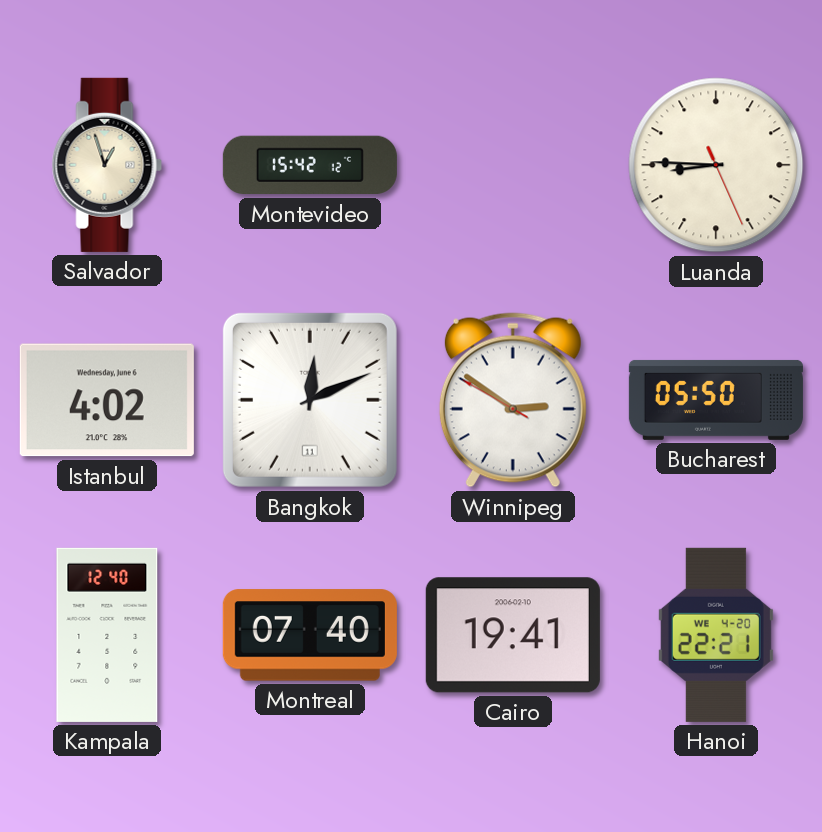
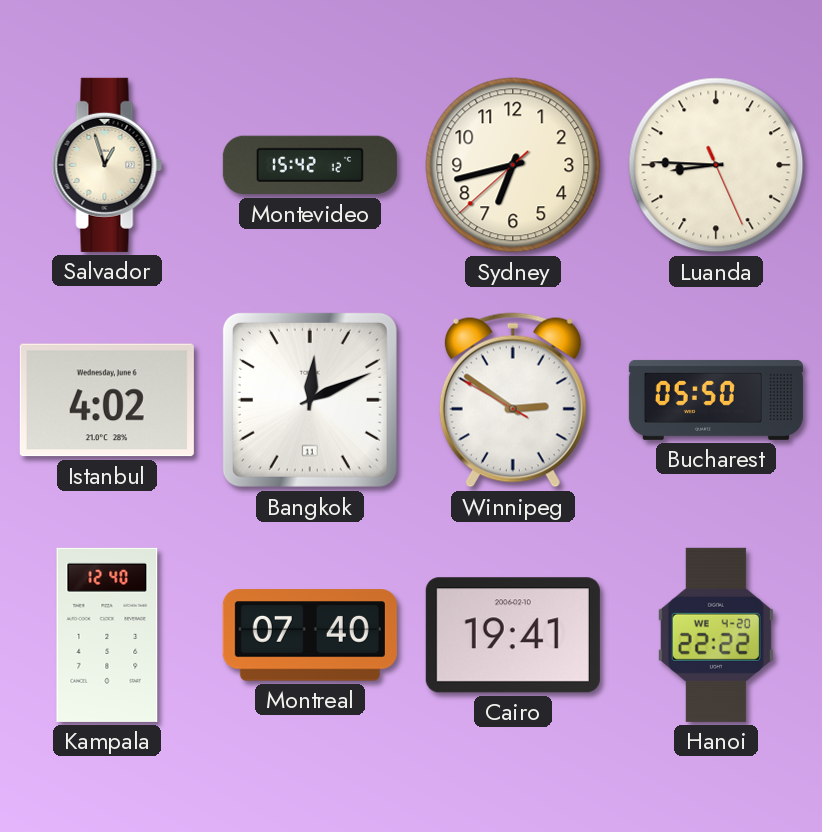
Sydney: none -> 6:42 (513, 165)
Hanoi: 22:21 -> 22:22 (716, 635)
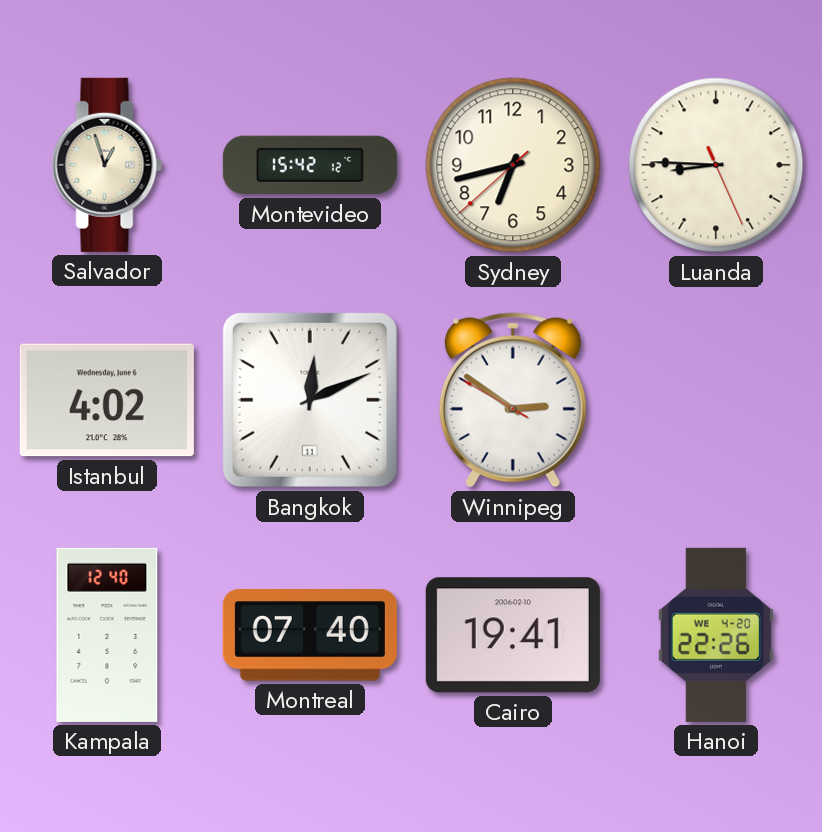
Bucharest: 05:50 -> none (716, 400)
Hanoi: 22:22 -> 22:26 (716, 635)
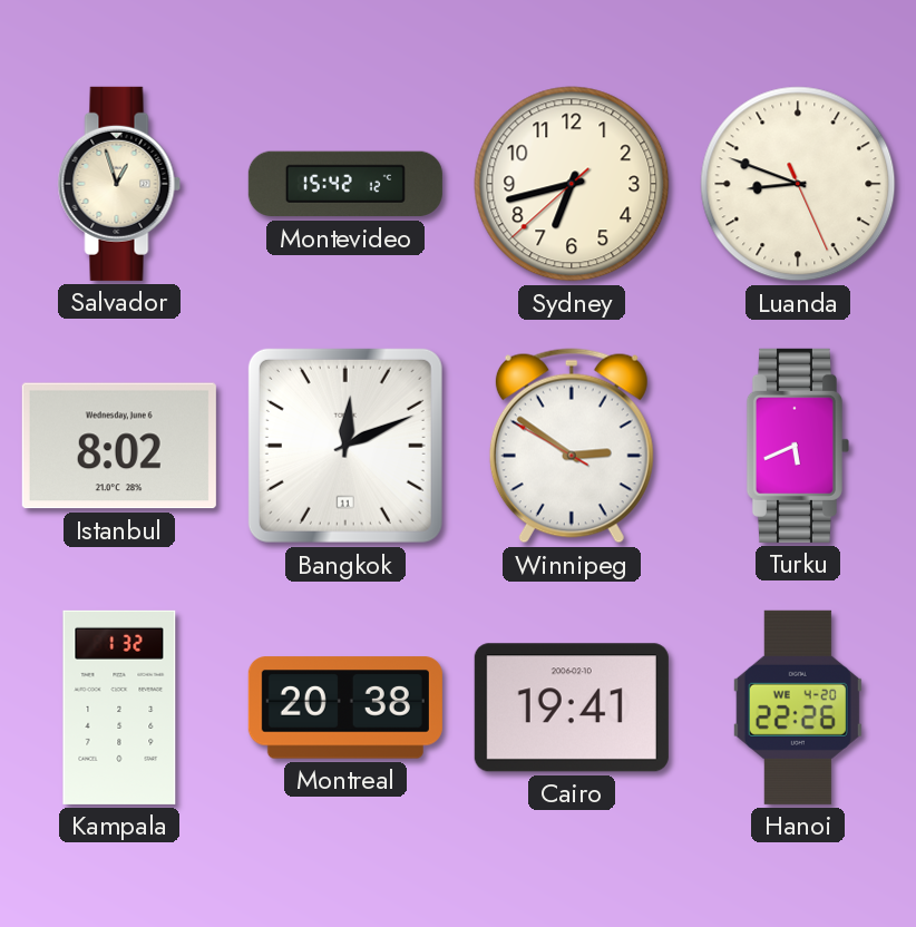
Luanda: 8:45 -> 8:48 (798, 184)
Istanbul: 4:02 -> 8:02 (119, 446)
Turku: none -> 5:41 (798, 446)
Kampala: 12:40 -> 1:32 (119, 708)
Montreal: 07:40 -> 20:38 (345, 708)
